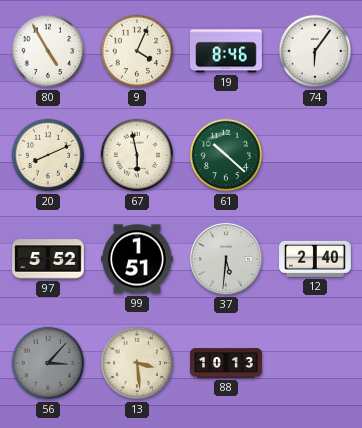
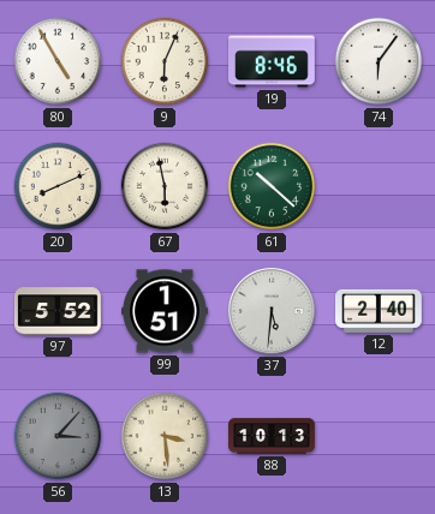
9: 4:04 -> 6:04 (165, 61)
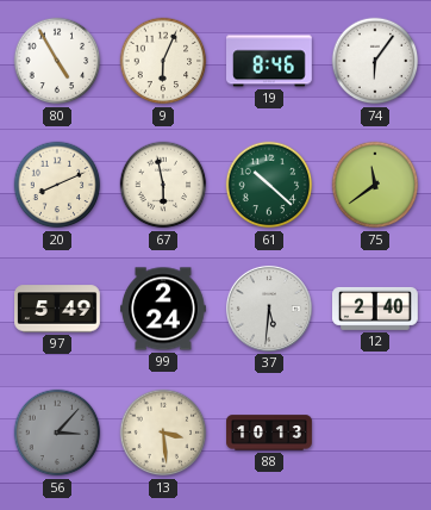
75: none -> 11:39 (375, 185)
97: 5:52 -> 5:49 (58, 309)
99: 1:51 -> 2:24 (164, 309)
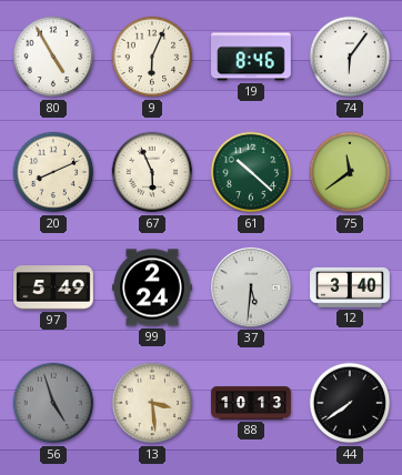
67: 5:58 -> 5:56 (152, 172)
12: 2:40 -> 3:40 (351, 287)
56: 3:07 -> 4:57 (53, 403)
44: none -> 7:39 (350, 403)
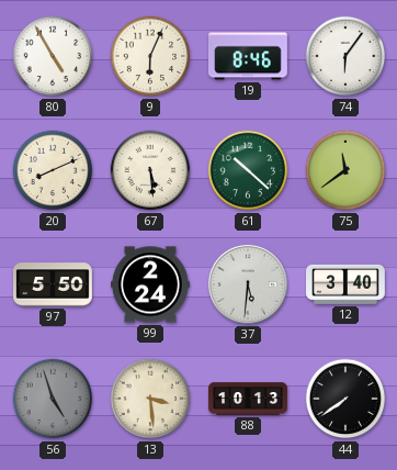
67: 5:56 -> 5:29 (150, 170)
97: 5:49 -> 5:50 (54, 284)
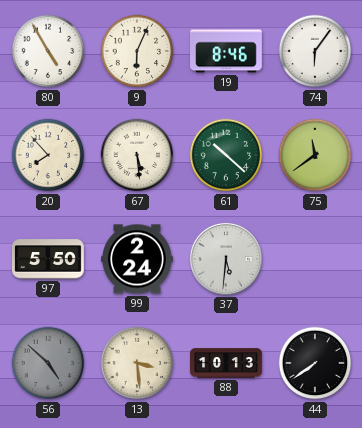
20: 8:11 -> 7:53 (48, 155)
12: 3:40 -> none (347, 284)
56: 4:57 -> 4:52 (48, 363)
